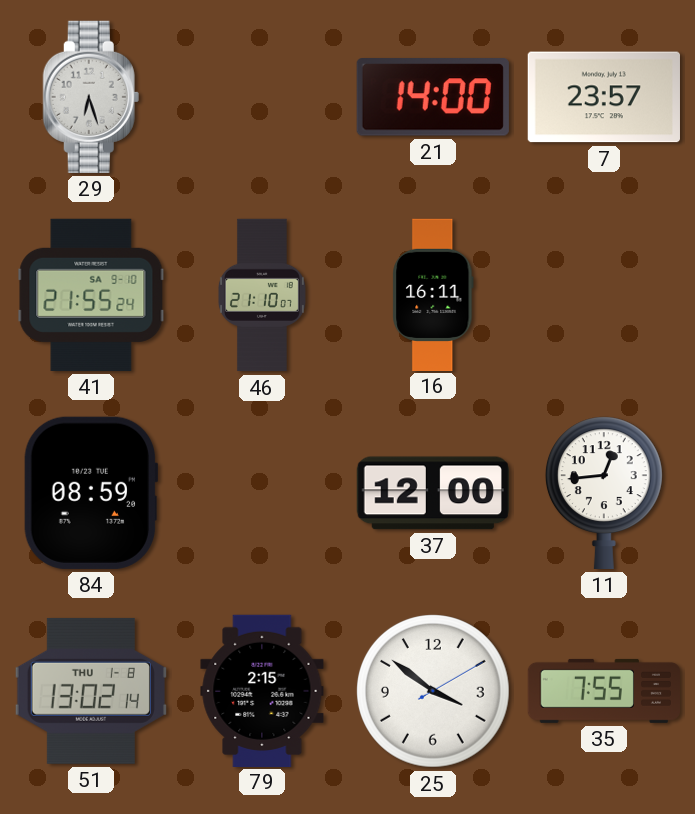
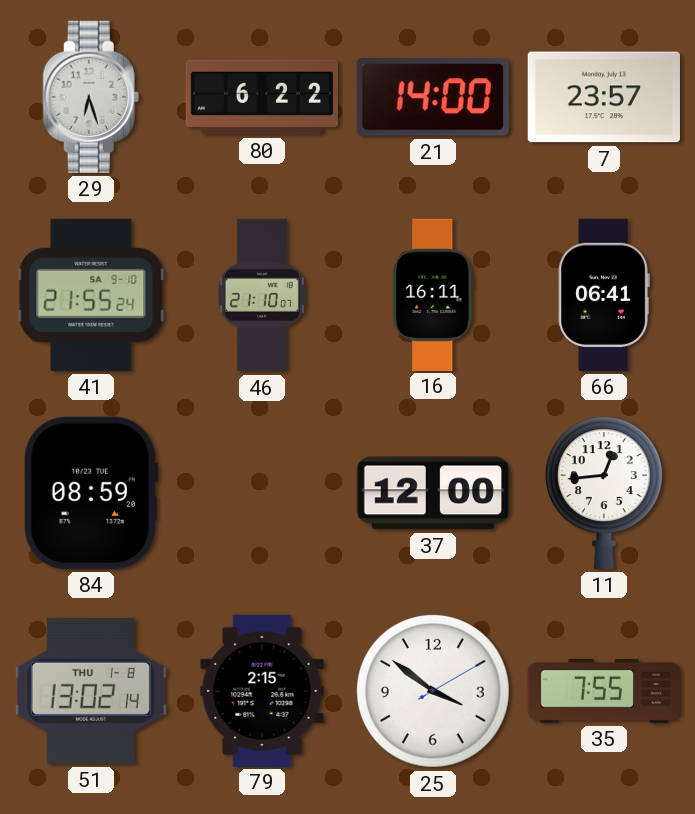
80: none -> 6:22 (261, 97)
66: none -> 06:41 (604, 295)
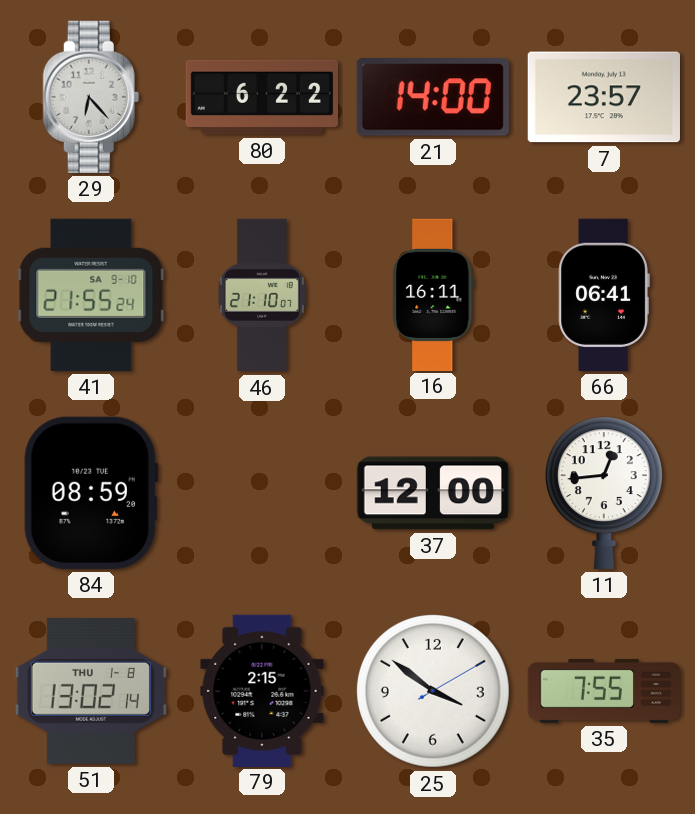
29: 6:27 -> 6:23 (91, 97)
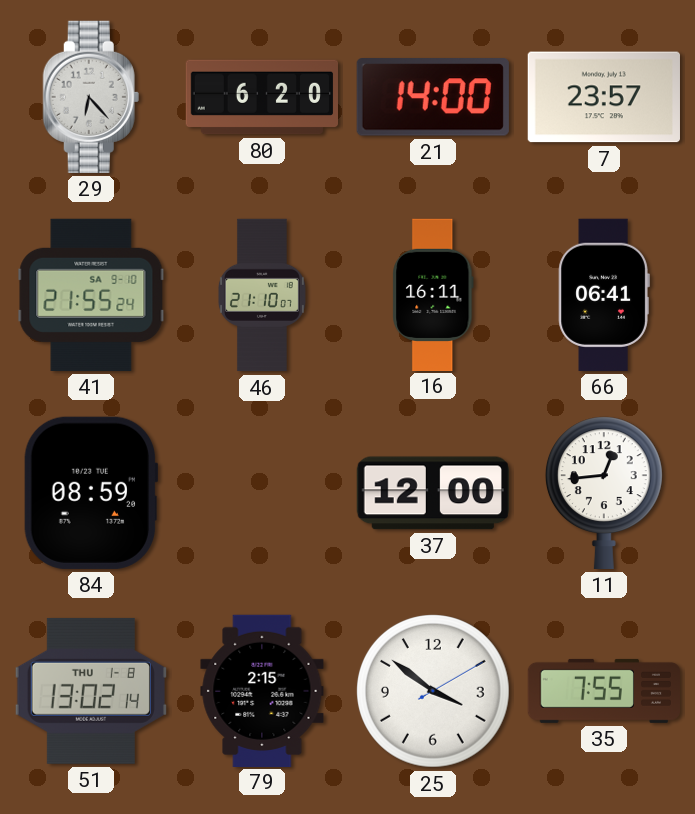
80: 6:22 -> 6:20 (261, 97)
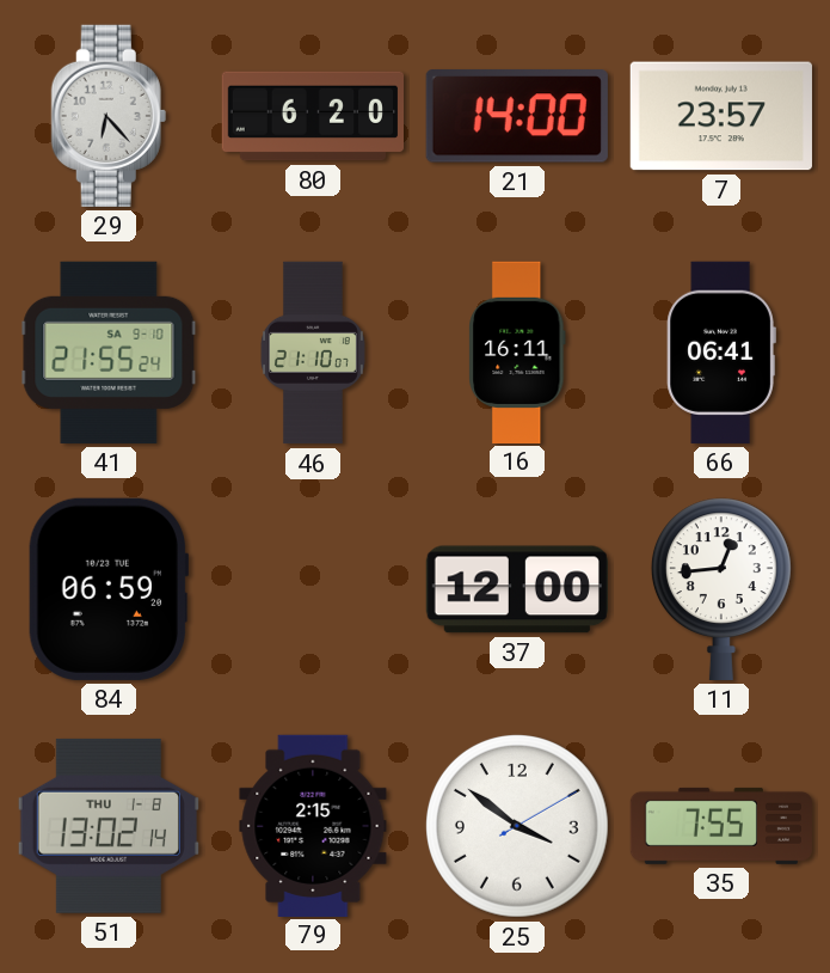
84: 08:59 -> 06:59 (109, 589)
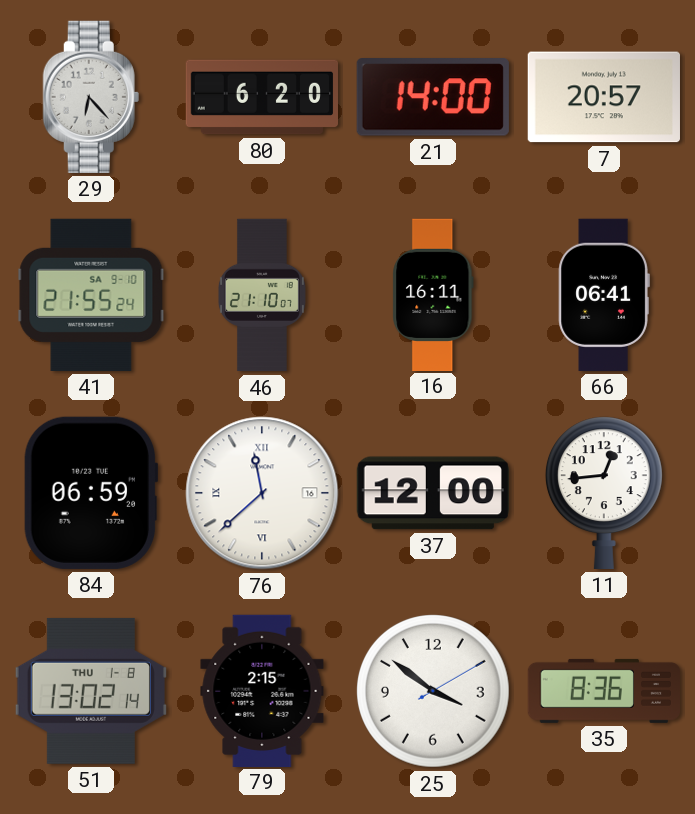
7: 23:57 -> 20:57 (604, 97)
76: none -> 11:38 (262, 493)
35: 7:55 -> 8:36 (603, 691)
